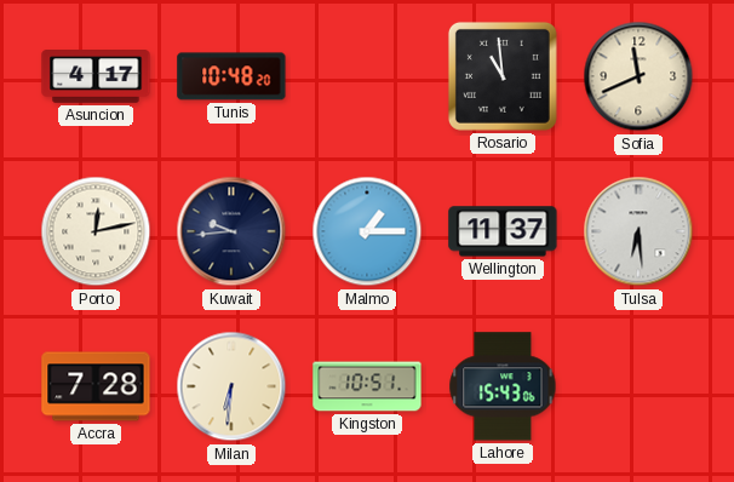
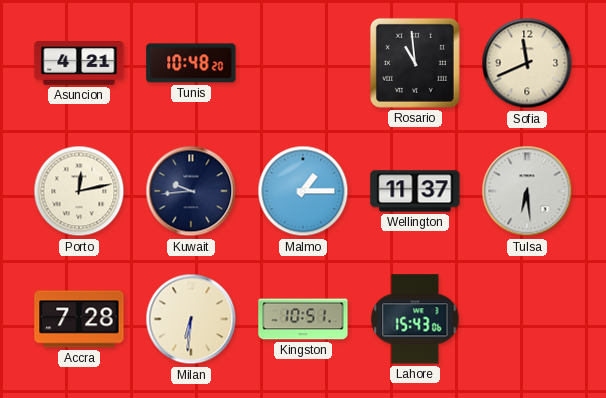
Asuncion: 4:17 -> 4:21 (79, 63)
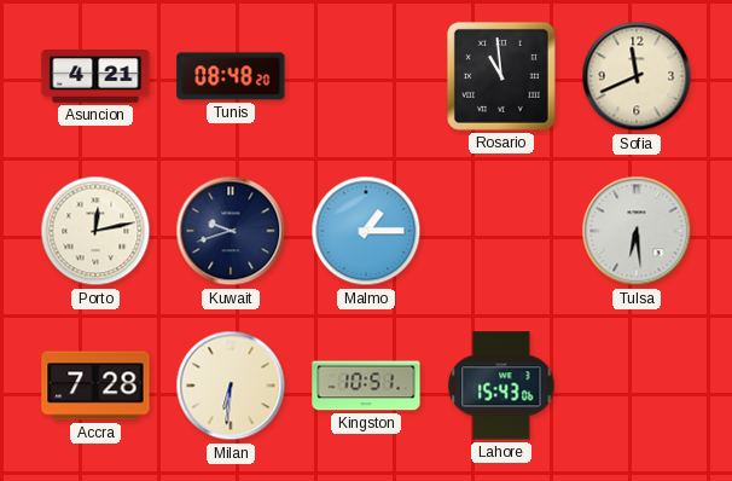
Tunis: 10:48 -> 08:48 (231, 76)
Kuwait: 9:44 -> 9:42 (231, 231)
Wellington: 11:37 -> none (415, 191)
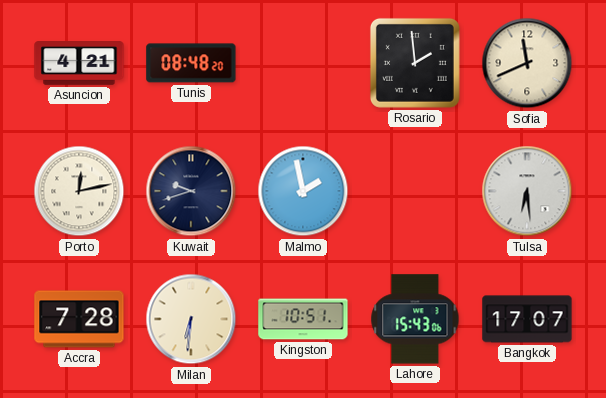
Rosario: 10:59 -> 1:59 (415, 63)
Malmo: 1:15 -> 1:58 (303, 191)
Bangkok: none -> 17:07 (527, 319)
